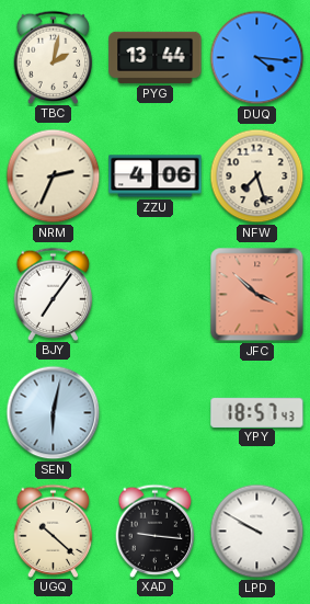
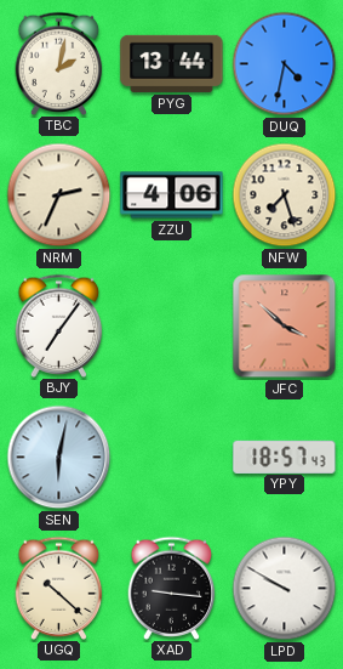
DUQ: 4:16 -> 4:32 (285, 64)
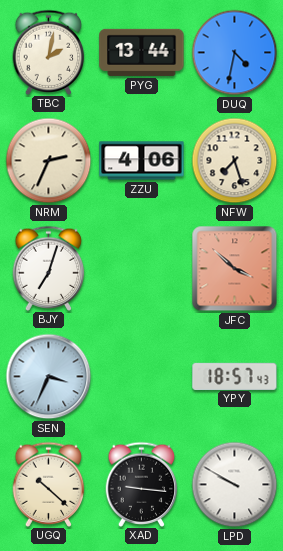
BJY: 7:06 -> 7:03 (49, 268)
SEN: 6:02 -> 3:34 (49, 377)
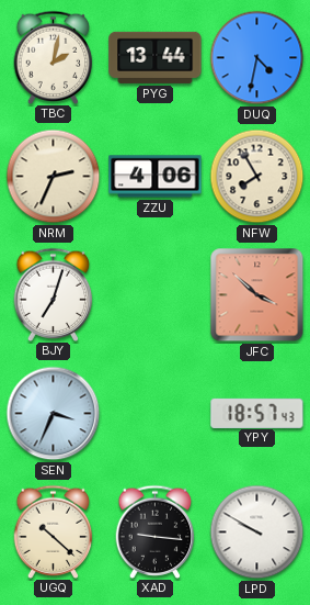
NFW: 7:27 -> 7:55 (257, 177)
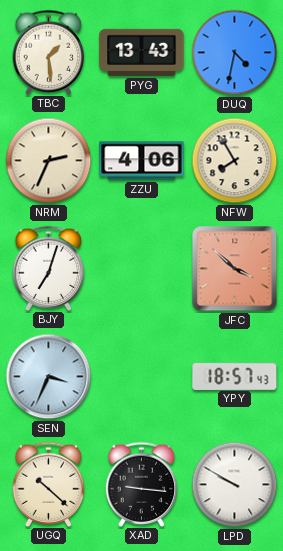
TBC: 2:02 -> 1:29 (49, 52)
PYG: 13:44 -> 13:43 (142, 52)
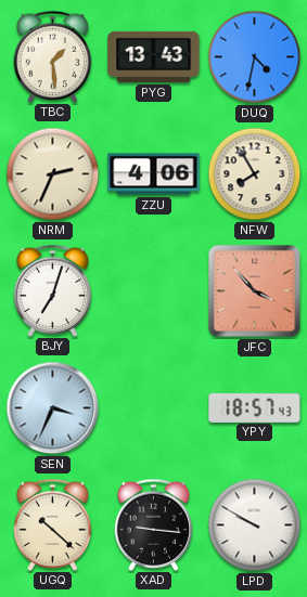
JFC: 3:52 -> 3:53 (255, 291)
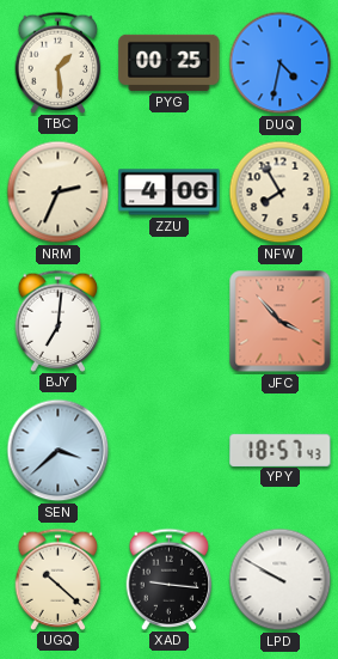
PYG: 13:43 -> 00:25 (170, 62)
BJY: 7:03 -> 7:01 (59, 321)
SEN: 3:34 -> 3:38 (59, 451)
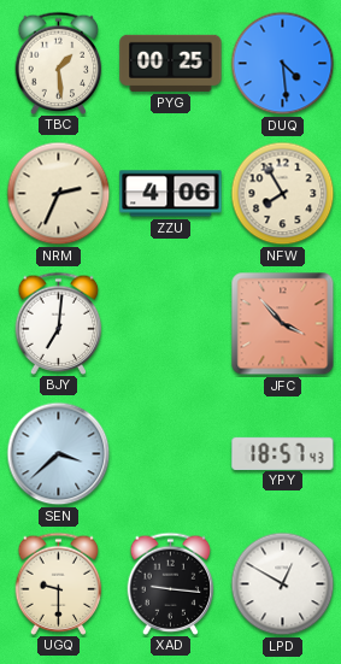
DUQ: 4:32 -> 4:29 (283, 64)
UGQ: 10:22 -> 9:30 (59, 583)
LPD: 9:50 -> 12:50 (283, 584)
